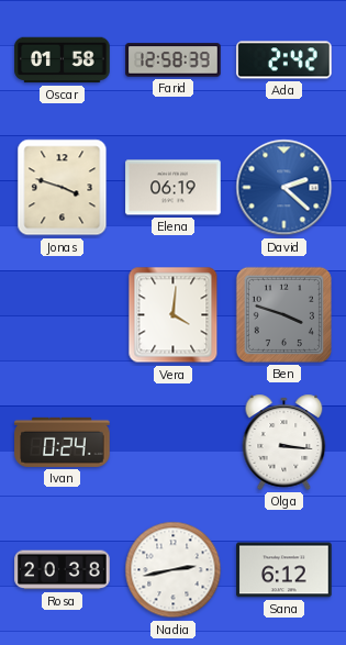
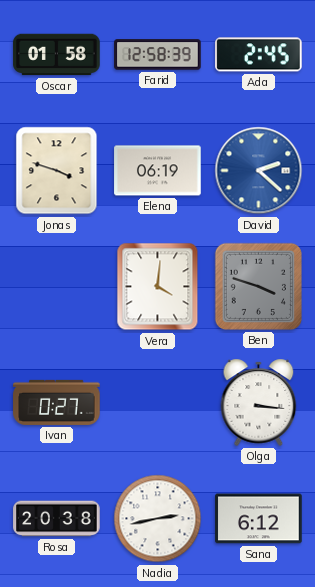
Ada: 2:42 -> 2:45 (259, 55)
Ivan: 0:24 -> 0:27 (57, 402)
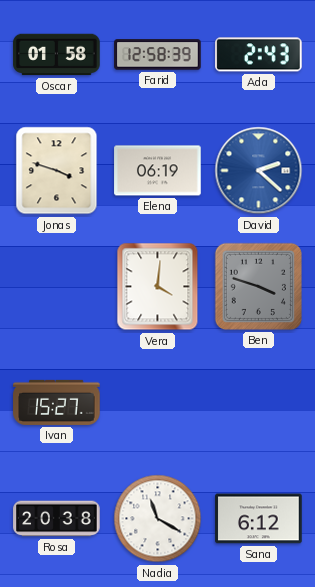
Ada: 2:45 -> 2:43 (259, 55)
Ivan: 0:27 -> 15:27 (57, 402)
Olga: 3:16 -> none (259, 402)
Nadia: 2:43 -> 11:20 (158, 519)
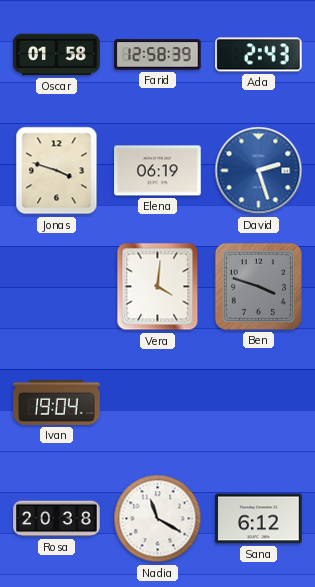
David: 2:22 -> 2:27 (259, 171)
Ivan: 15:27 -> 19:04 (57, 402)
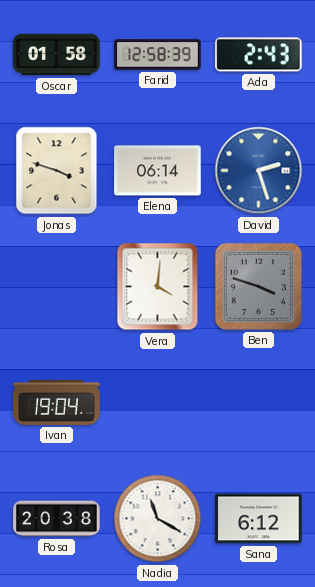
Elena: 06:19 -> 06:14 (158, 171)
